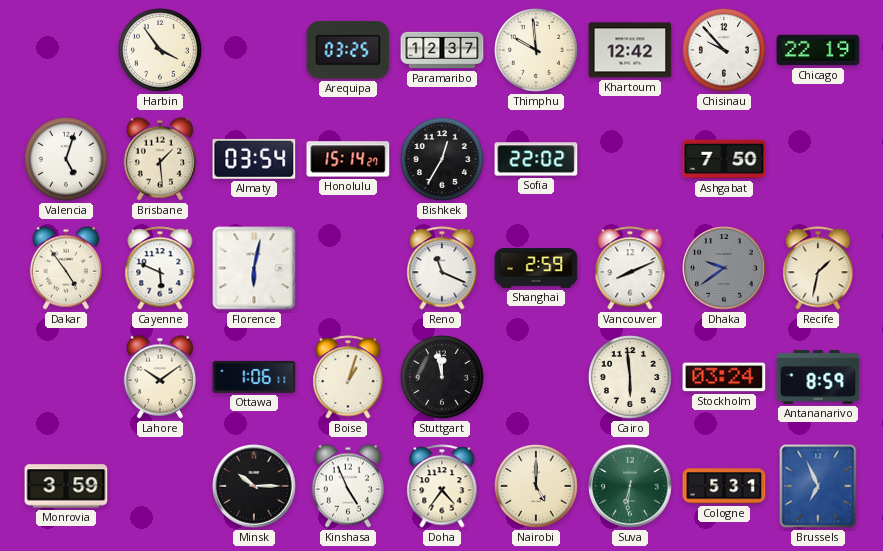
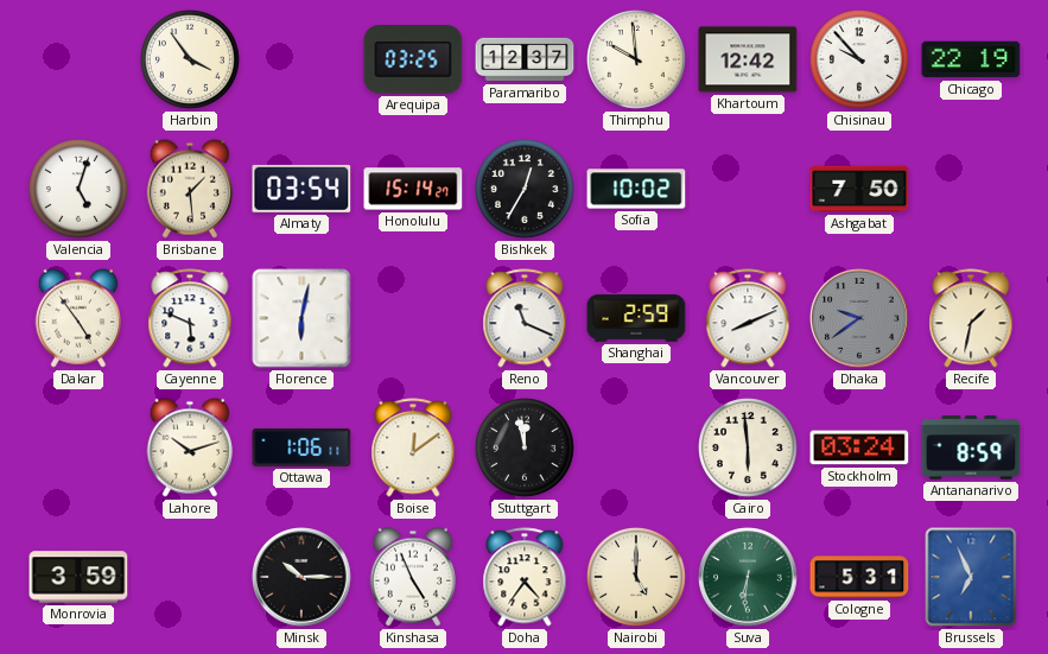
Sofia: 22:02 -> 10:02 (636, 189)
Lahore: 10:09 -> 10:12 (189, 447)
Boise: 1:03 -> 12:09 (413, 447)
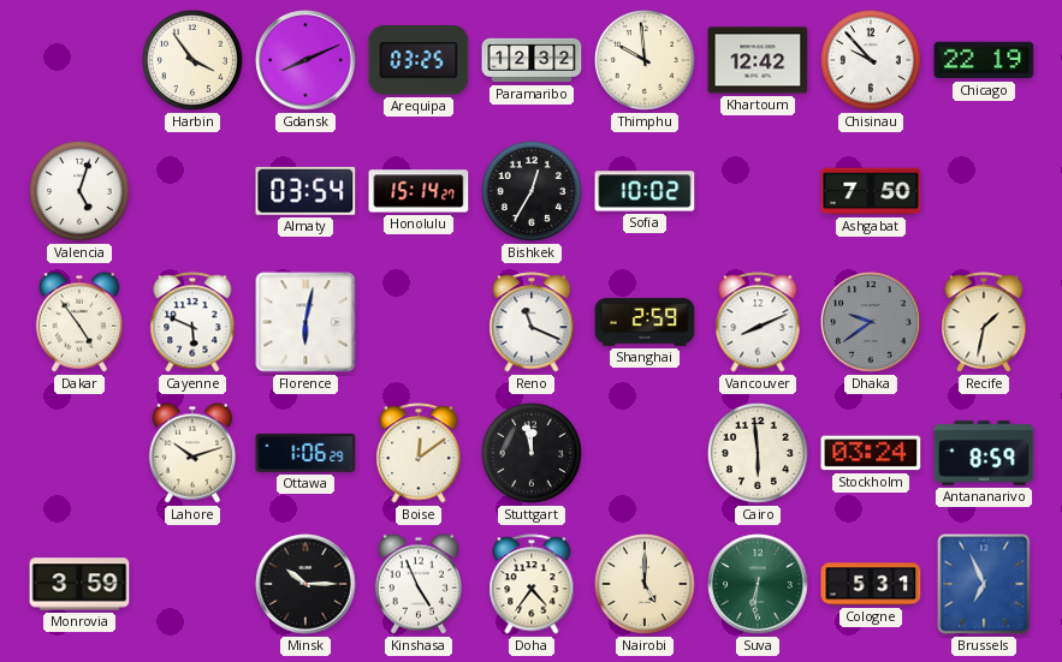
Gdansk: none -> 8:11 (305, 60)
Paramaribo: 12:37 -> 12:32 (532, 60)
Brisbane: 1:29 -> none (189, 189)
Ottawa: 1:06:11 -> 1:06:29 (305, 453)
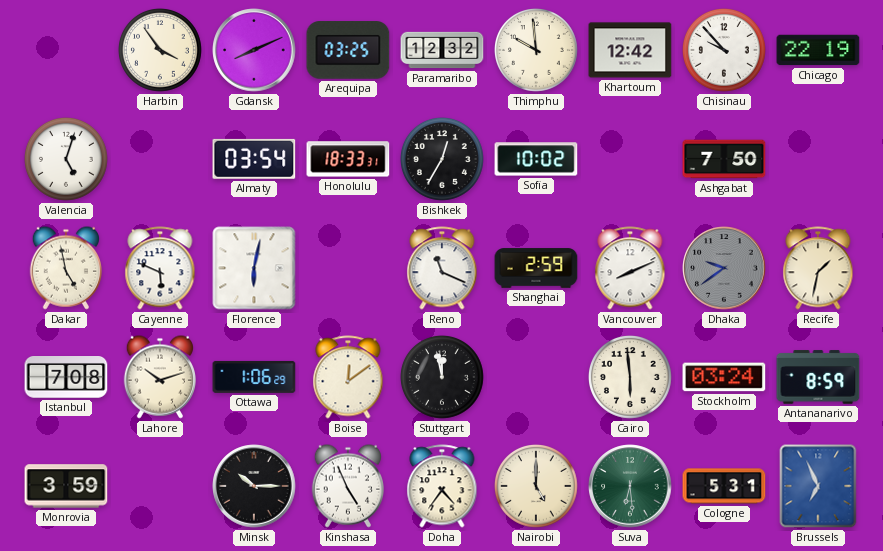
Honolulu: 15:14 -> 18:33 (348, 159)
Dakar: 4:54 -> 4:58 (65, 268)
Istanbul: none -> 7:08 (66, 378)
Suva: 6:31 -> 6:29 (630, 486)
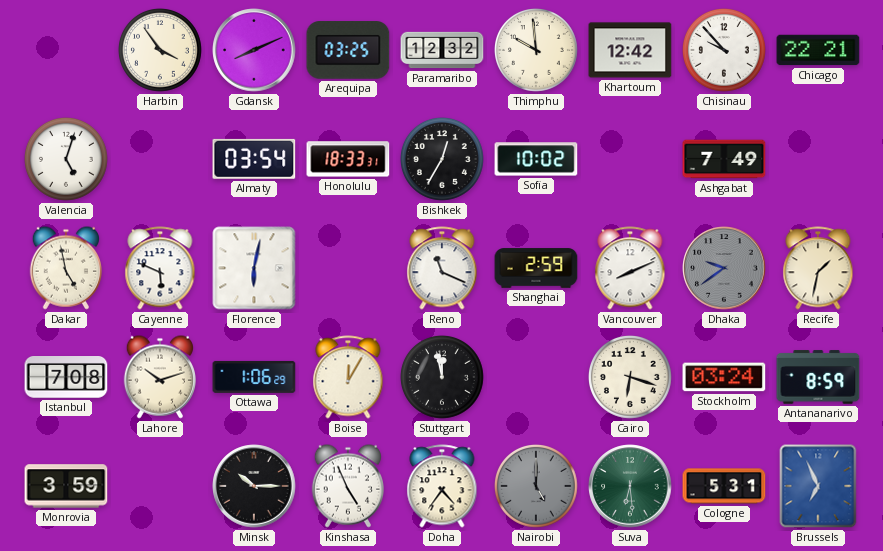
Chicago: 22:19 -> 22:21 (818, 50)
Ashgabat: 7:50 -> 7:49 (724, 159)
Boise: 12:09 -> 12:05 (348, 377)
Cairo: 5:59 -> 6:18 (631, 378)
Nairobi dial: cream -> grey (537, 487)
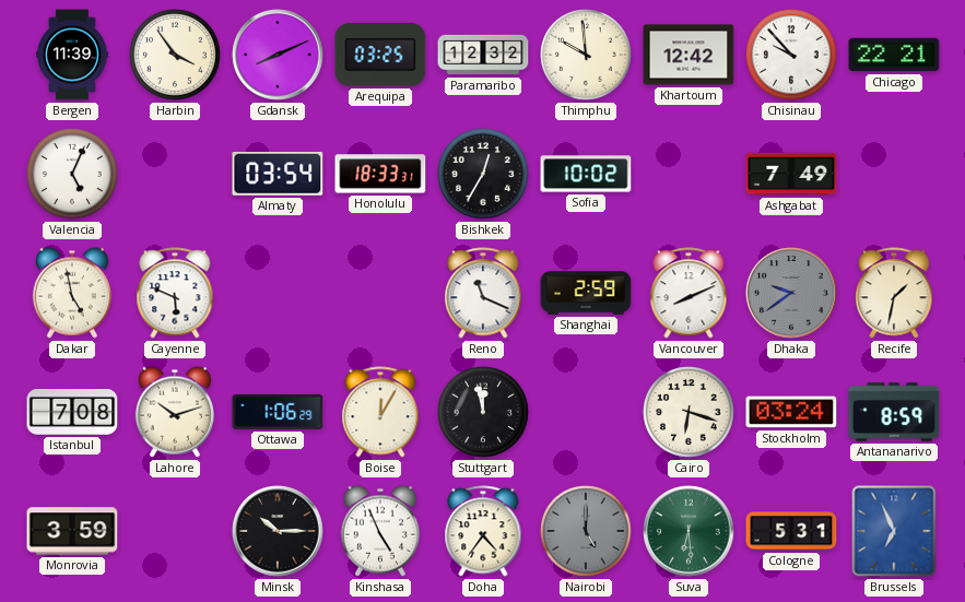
Bergen: none -> 11:39 (73, 55)
Valencia: 5:03 -> 5:04 (73, 175)
Florence: 6:02 -> none (254, 268)
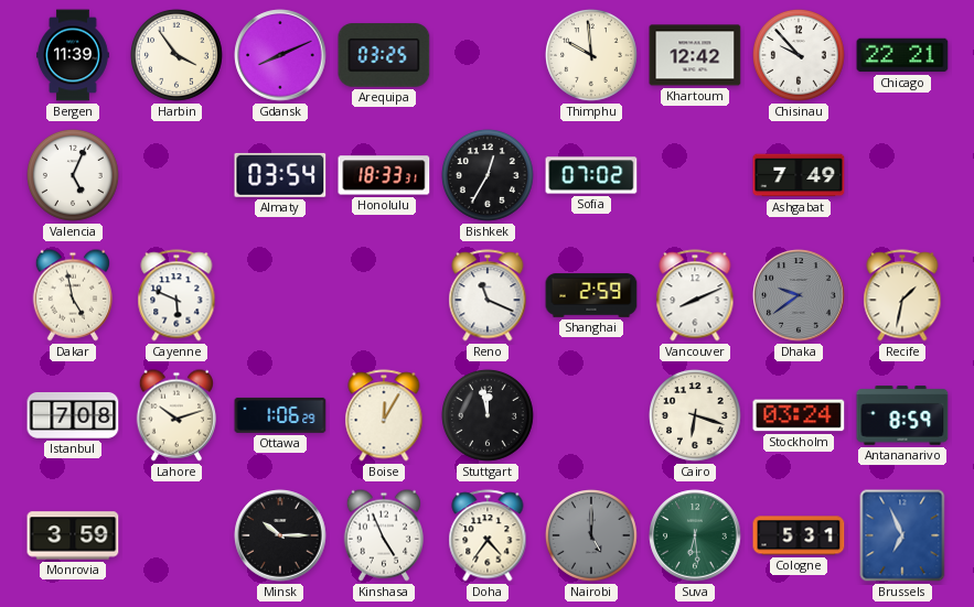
Paramaribo: 12:32 -> none (483, 55)
Sofia: 10:02 -> 07:02 (591, 175)
